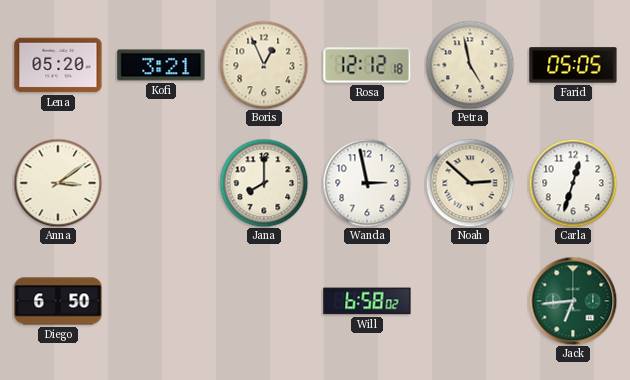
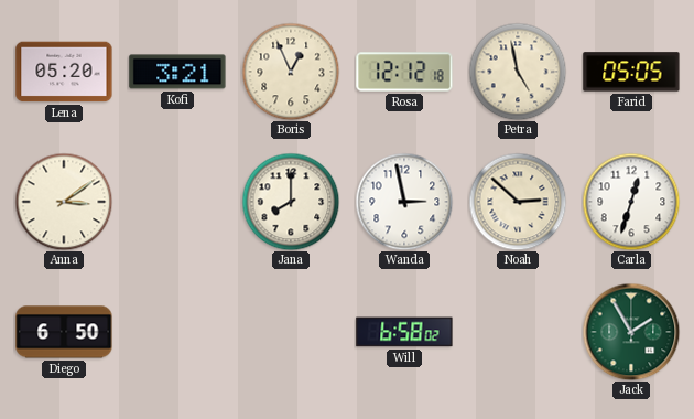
Jack: 6:44 -> 1:55 (631, 332)
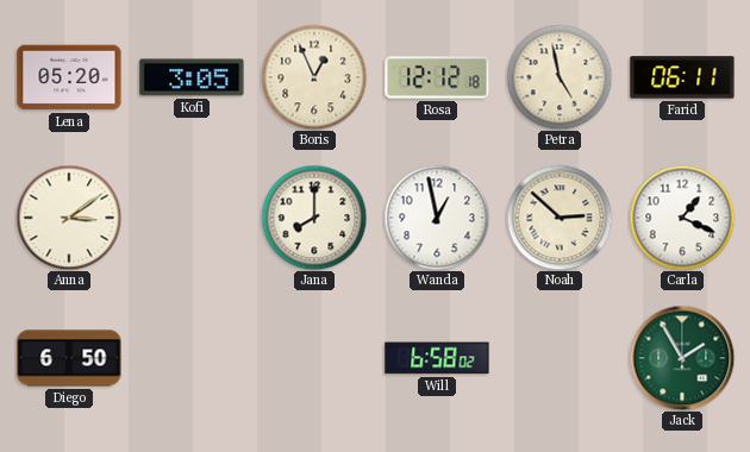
Kofi: 3:21 -> 3:05 (192, 77)
Farid: 05:05 -> 06:11 (682, 77)
Wanda: 2:58 -> 12:58 (437, 218)
Carla: 12:33 -> 1:19 (682, 218)
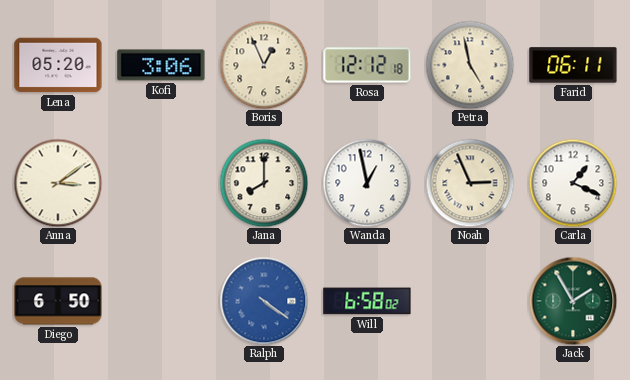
Kofi: 3:05 -> 3:06 (161, 65)
Noah: 2:52 -> 2:56 (470, 183)
Ralph: none -> 4:21 (264, 301)
